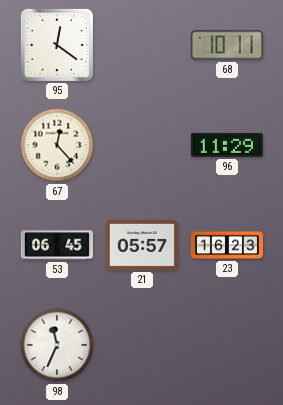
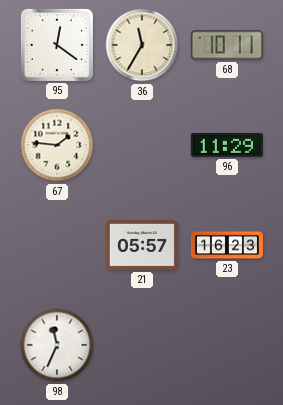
36: none -> 11:35 (142, 45)
67: 12:23 -> 1:46 (57, 145)
53: 06:45 -> none (57, 245)
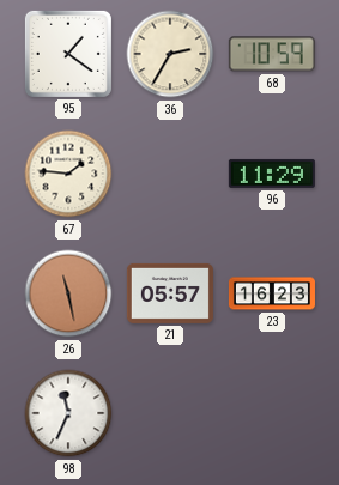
95: 12:21 -> 1:21 (68, 54)
36: 11:35 -> 2:35 (170, 54)
68: 10:11 -> 10:59 (272, 54)
26: none -> 11:28 (68, 293)
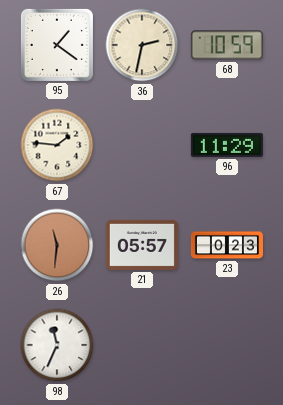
36: 2:35 -> 2:32 (142, 45)
26: 11:28 -> 11:31 (57, 245)
23: 16:23 -> 0:23 (227, 245)
